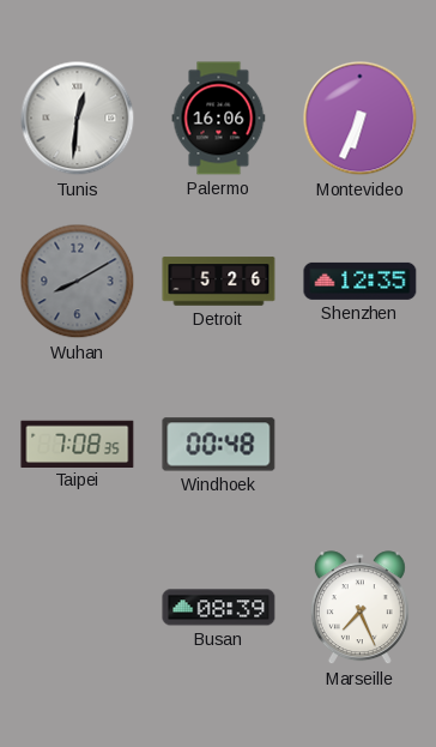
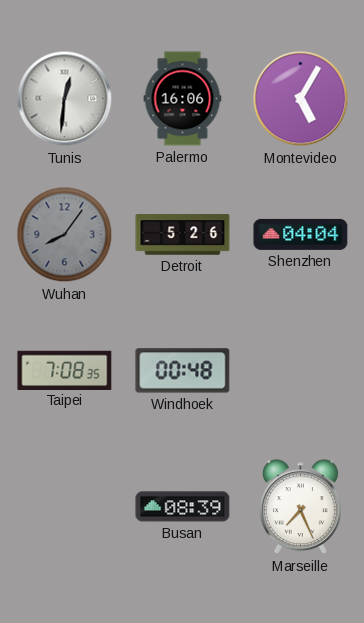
Montevideo: 6:34 -> 5:05 (301, 99)
Wuhan: 8:10 -> 8:06 (65, 235)
Shenzhen: 12:35 -> 04:04 (301, 234)
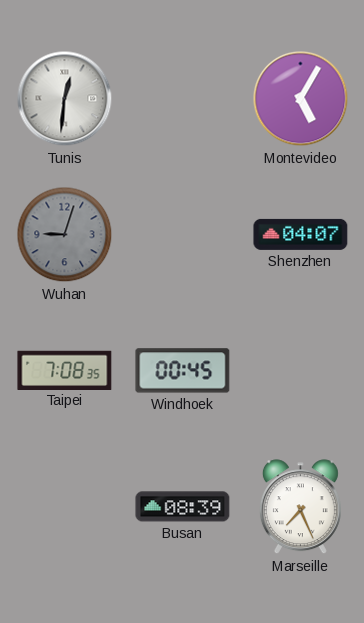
Palermo: 16:06 -> none (183, 99)
Wuhan: 8:06 -> 9:03 (65, 235)
Detroit: 5:26 -> none (183, 235)
Shenzhen: 04:04 -> 04:07 (301, 234)
Windhoek: 00:48 -> 00:45 (183, 371)
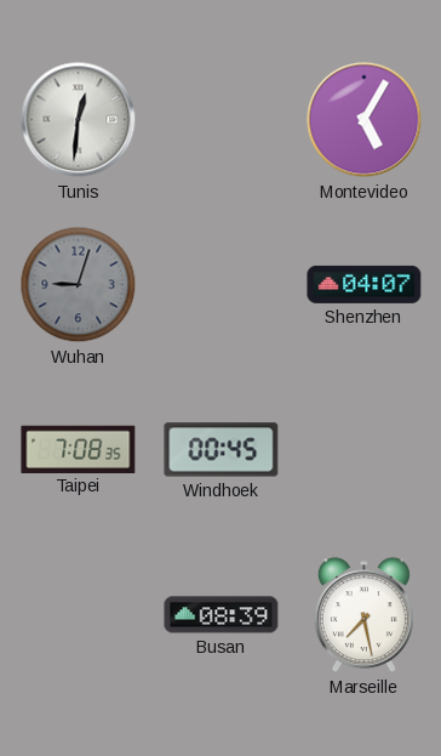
Marseille: 7:26 -> 7:28 (363, 615)
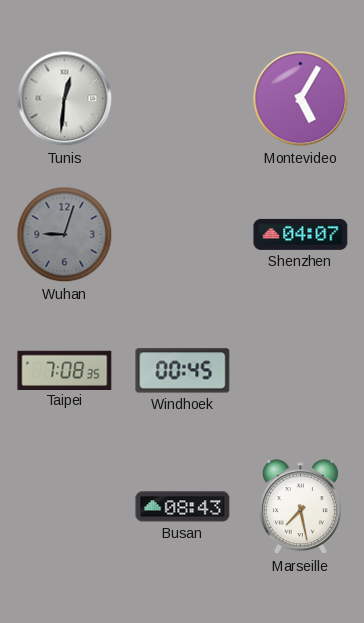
Busan: 08:39 -> 08:43 (183, 507)
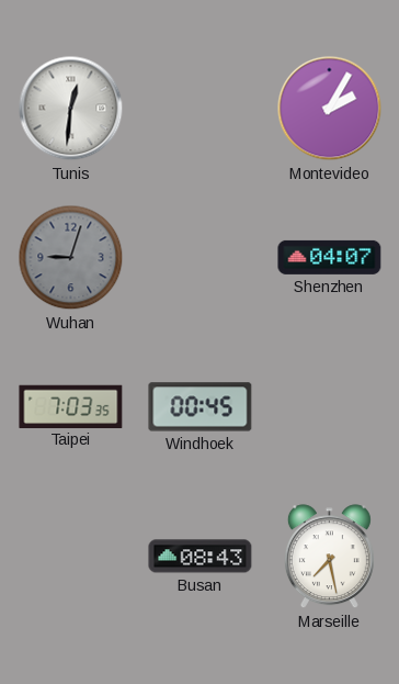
Montevideo: 5:05 -> 2:05 (330, 109)
Taipei: 7:08 -> 7:03 (71, 406)
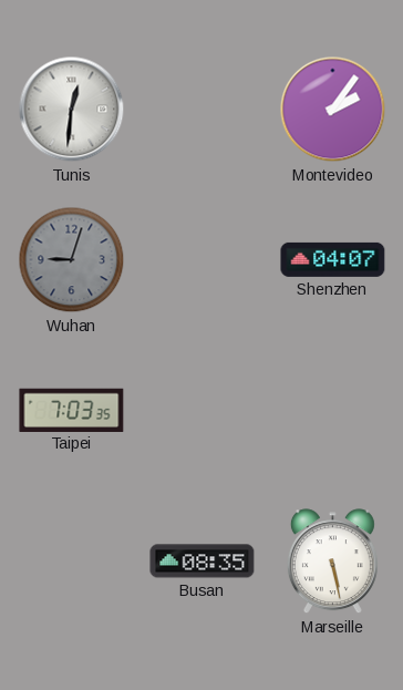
Montevideo: 2:05 -> 2:06 (333, 110)
Windhoek: 00:45 -> none (201, 407)
Busan: 08:43 -> 08:35 (203, 562)
Marseille: 7:28 -> 5:28 (332, 562)
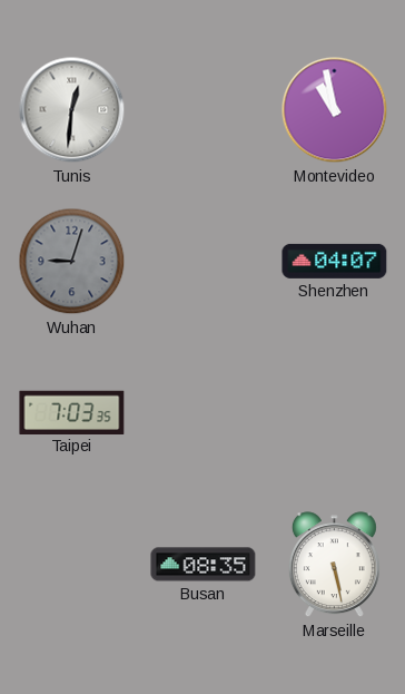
Montevideo: 2:06 -> 10:58 (335, 110)
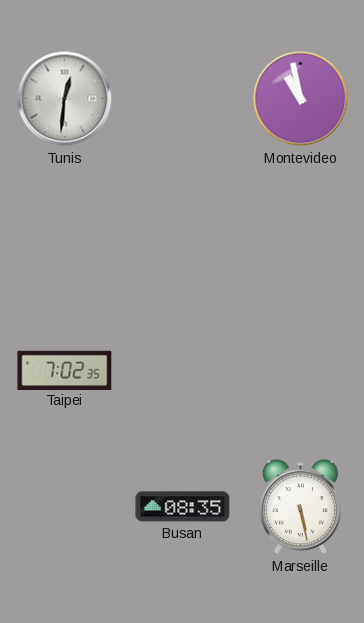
Wuhan: 9:03 -> none (72, 262)
Shenzhen: 04:07 -> none (335, 261)
Taipei: 7:03 -> 7:02 (65, 370)
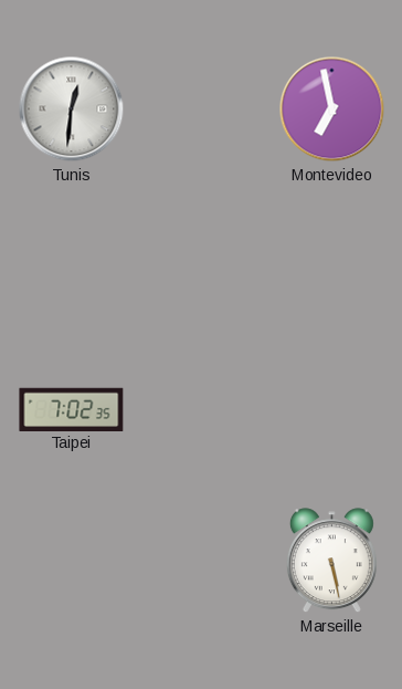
Montevideo: 10:58 -> 6:58 (332, 109)
Busan: 08:35 -> none (183, 507)
